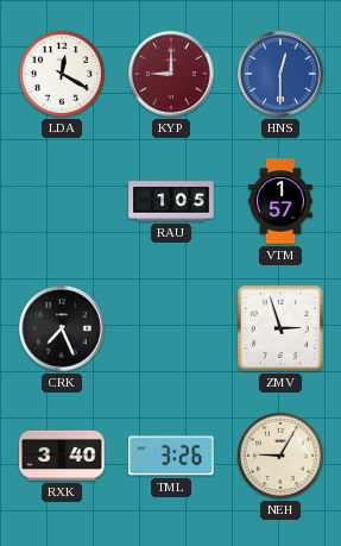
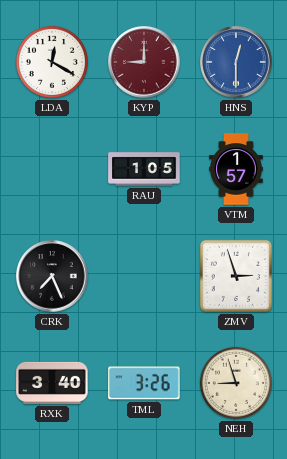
NEH: 9:05 -> 8:57 (236, 383)
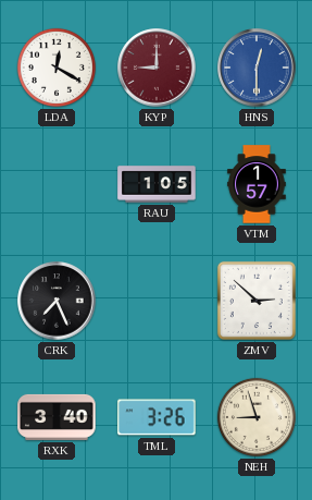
ZMV: 2:57 -> 2:52 (257, 301)
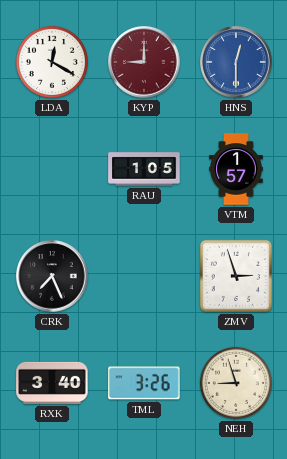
ZMV: 2:52 -> 2:57 (236, 276)
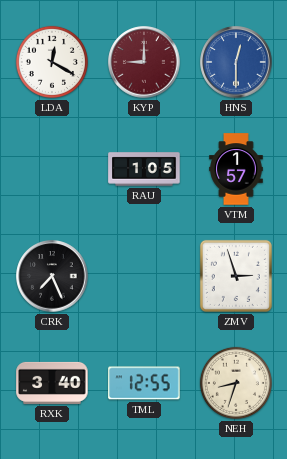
TML: 3:26 -> 12:55 (144, 383)
NEH: 8:57 -> 8:33 (236, 383)
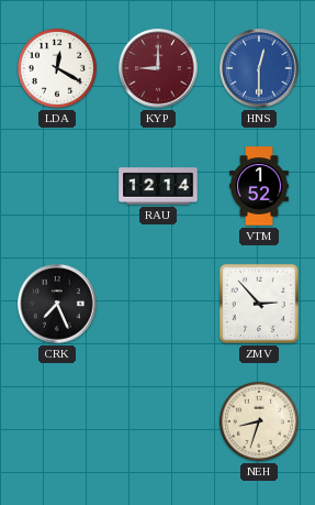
RAU: 1:05 -> 12:14 (158, 186)
VTM: 1:57 -> 1:52 (259, 186)
ZMV: 2:57 -> 2:53 (259, 304)
RXK: 3:40 -> none (52, 383)
TML: 12:55 -> none (144, 383)
